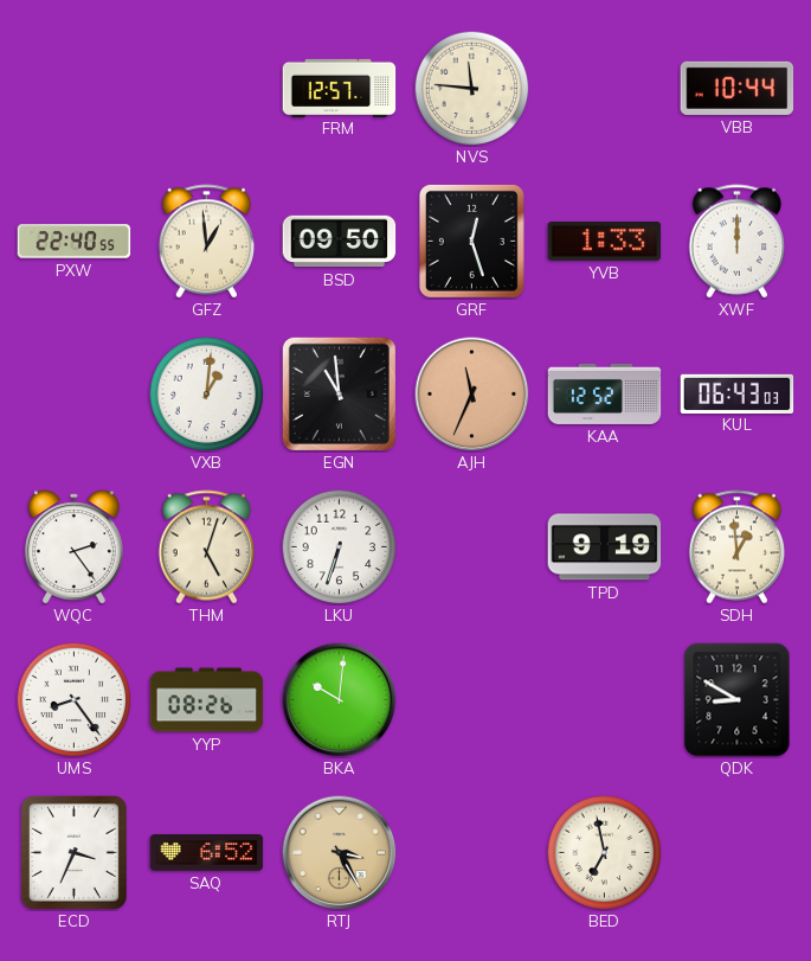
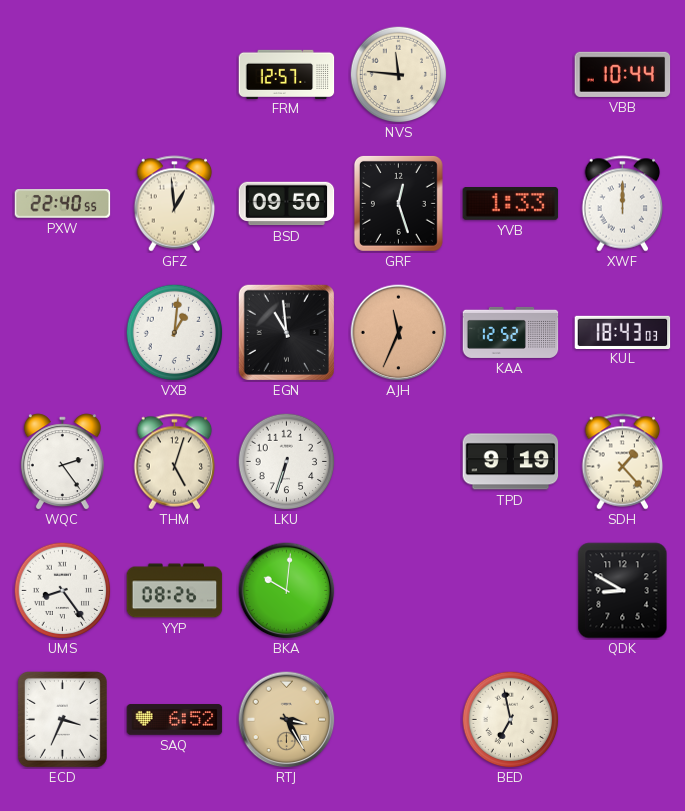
KUL: 06:43 -> 18:43 (623, 332)
SDH: 12:59 -> 1:23 (623, 462)
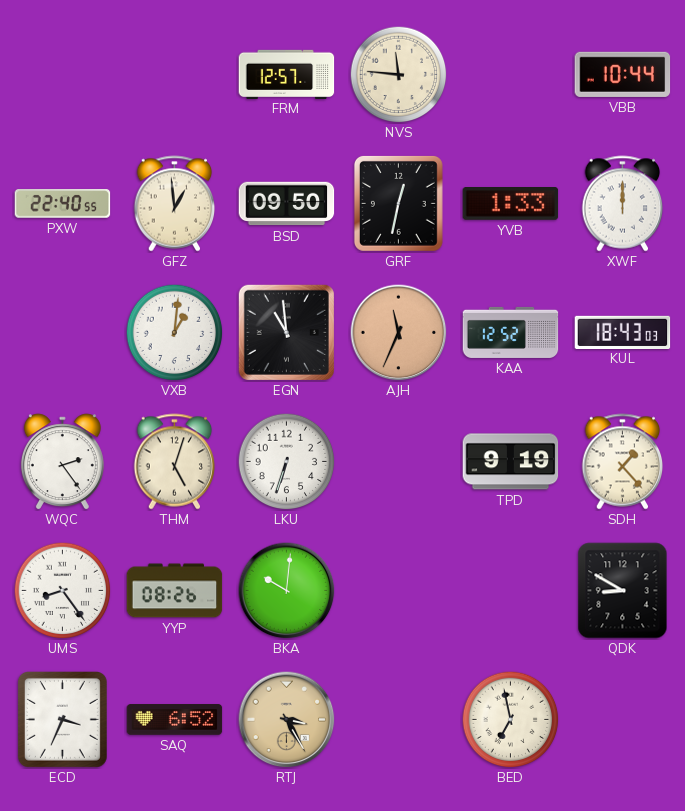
GRF: 12:27 -> 12:32 (398, 203)
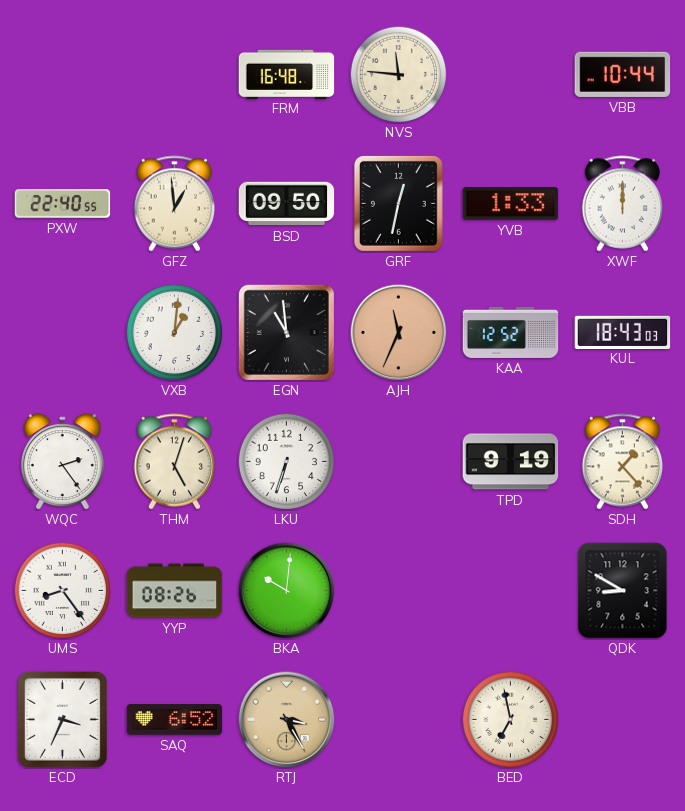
FRM: 12:57 -> 16:48 (287, 74)
